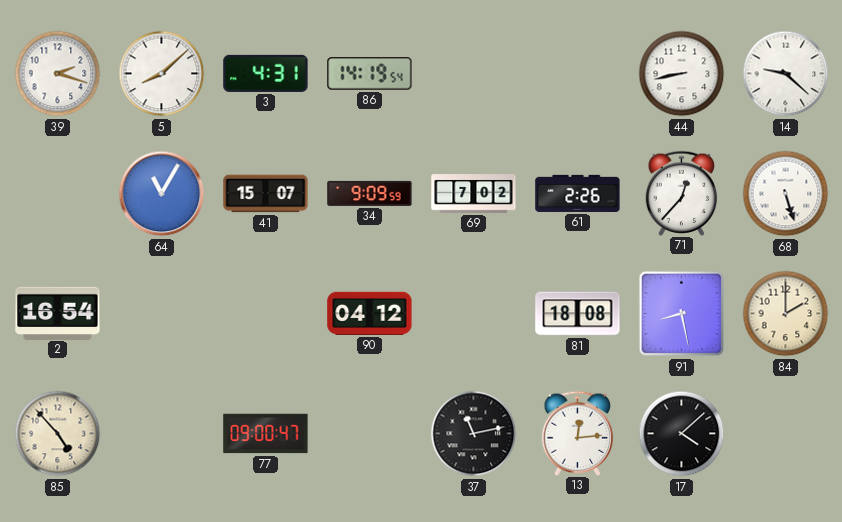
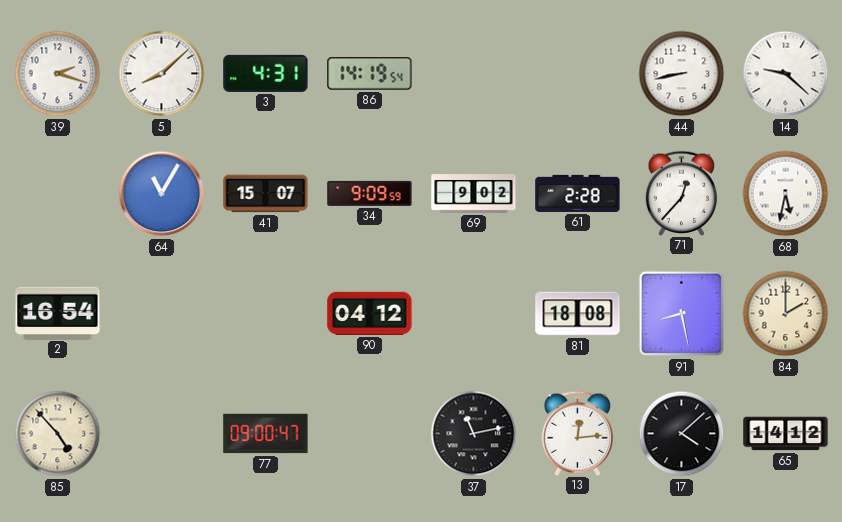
69: 7:02 -> 9:02 (474, 194)
61: 2:26 -> 2:28 (578, 193)
68: 5:27 -> 5:32 (786, 194)
65: none -> 14:12 (786, 434)
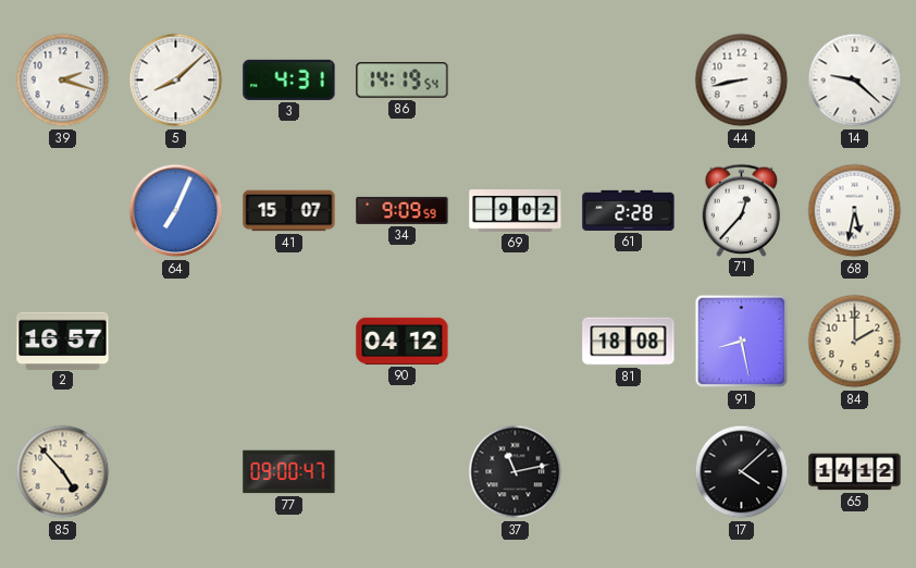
64: 11:05 -> 7:04 (176, 211)
2: 16:54 -> 16:57 (63, 341)
13: 12:14 -> none (578, 433)
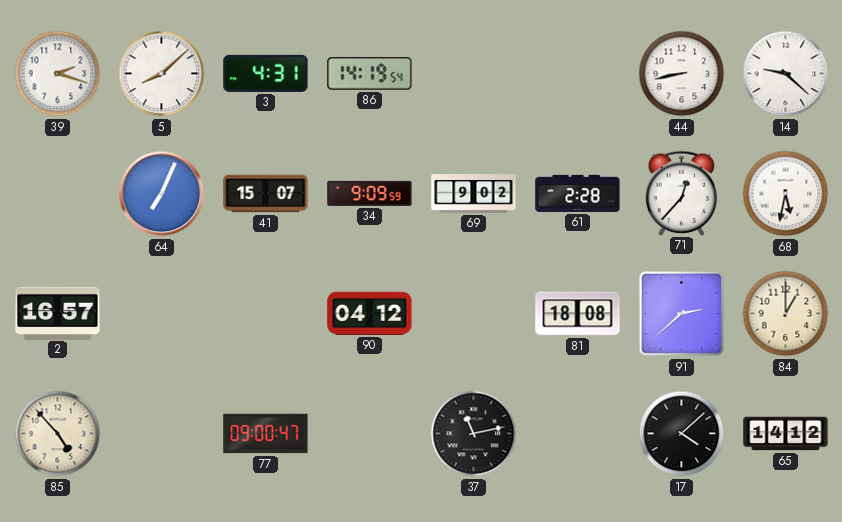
91: 8:28 -> 2:38 (682, 314)
84: 2:00 -> 1:00 (786, 314)
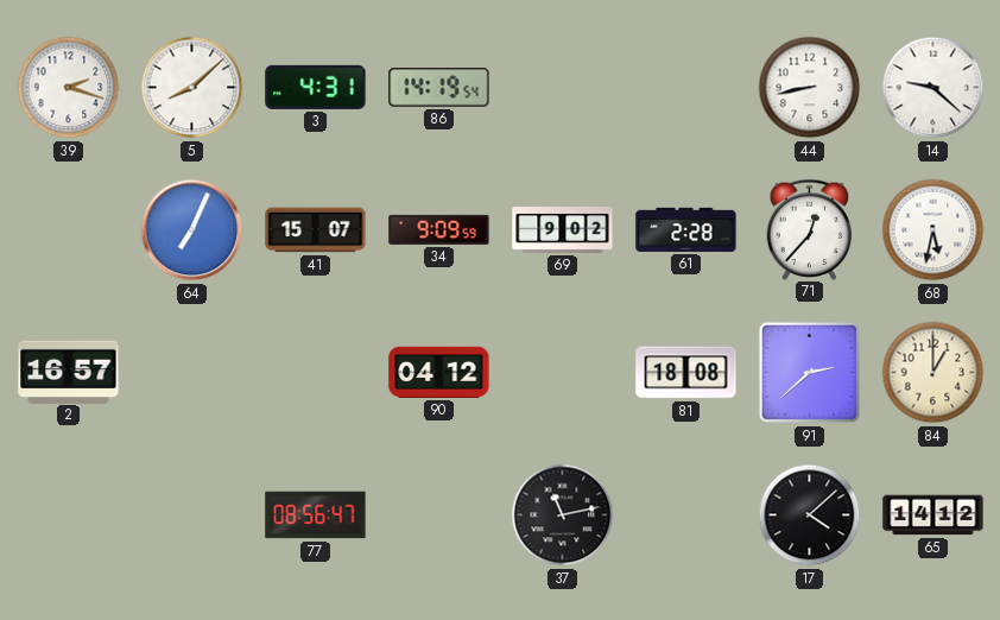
85: 4:53 -> none (58, 434)
77: 09:00 -> 08:56 (316, 515)
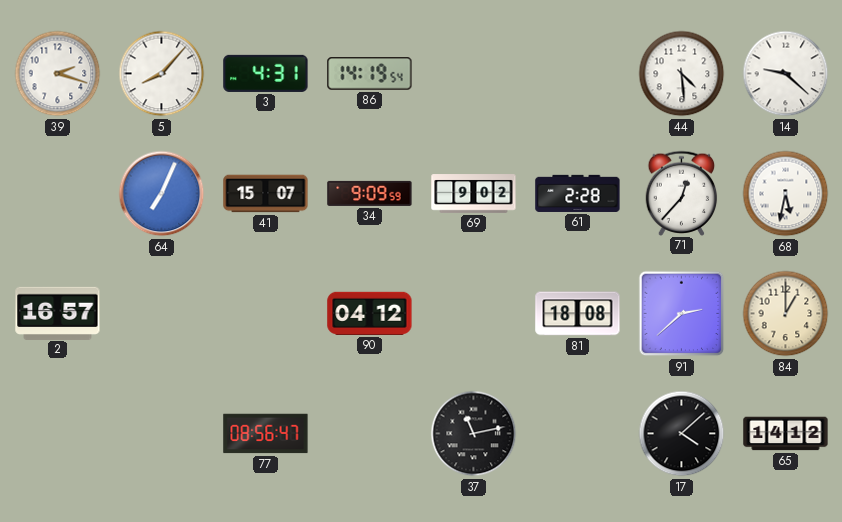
5: 8:08 -> 8:07 (162, 74)
44: 8:43 -> 4:29 (682, 74)
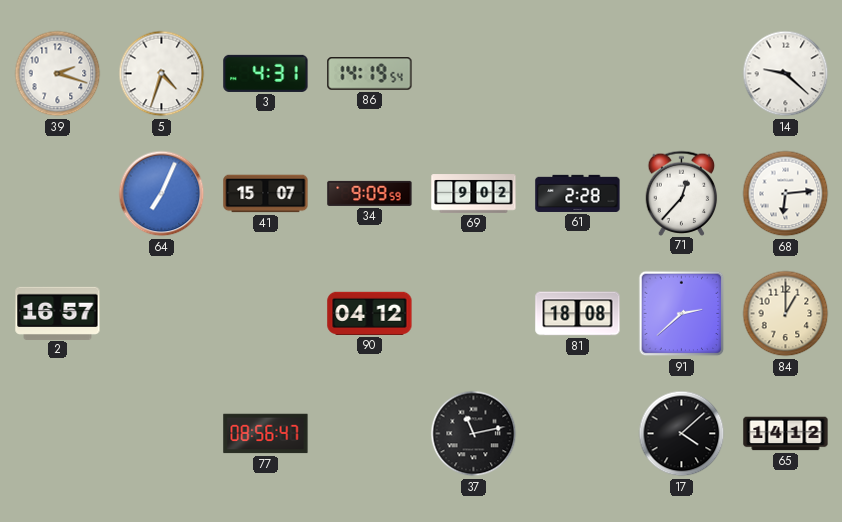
5: 8:07 -> 4:33 (162, 74)
44: 4:29 -> none (682, 74)
68: 5:32 -> 6:14 (786, 194)
